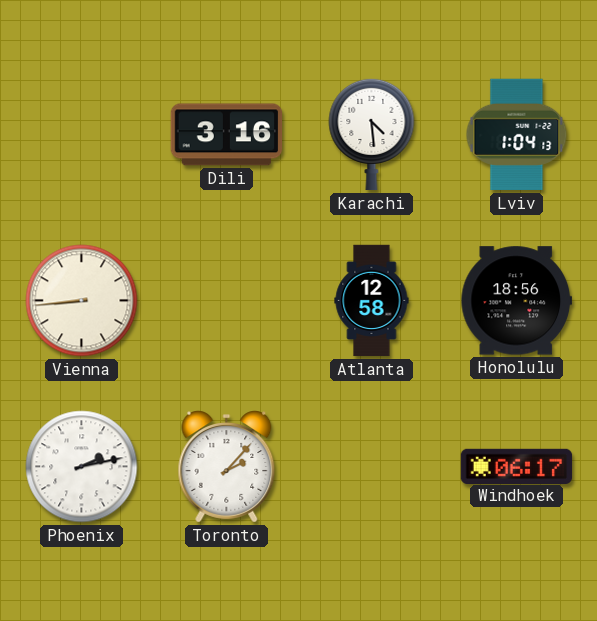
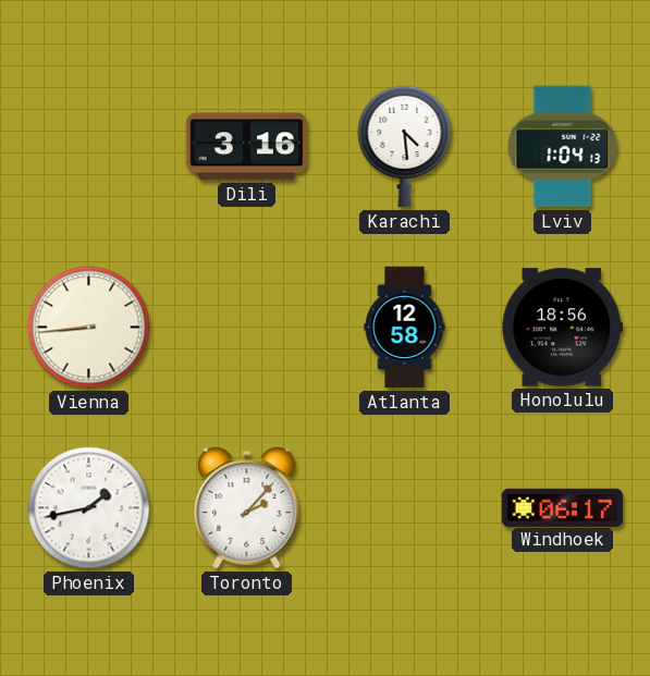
Phoenix: 2:13 -> 1:43 (89, 508)
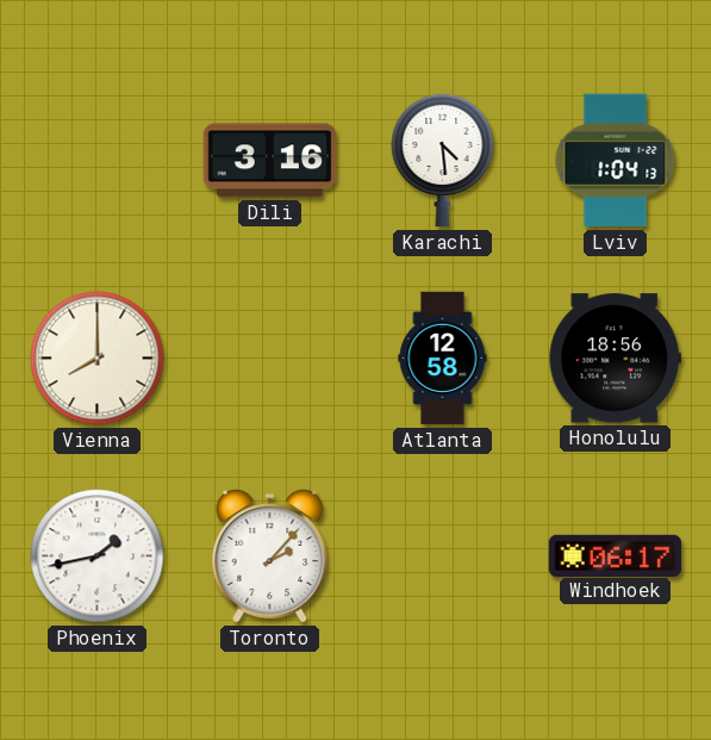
Vienna: 8:44 -> 8:00 (98, 359)
